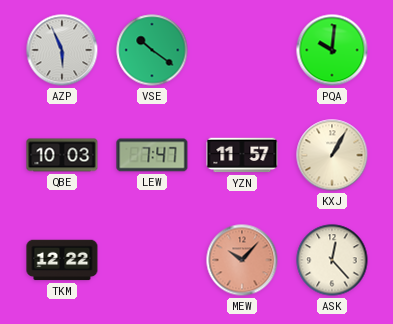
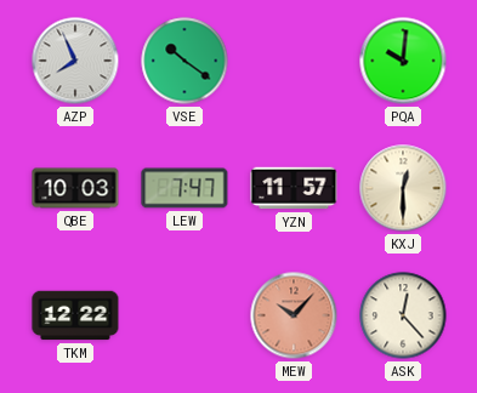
AZP: 5:56 -> 7:56 (75, 61)
KXJ: 1:05 -> 12:30 (403, 188)
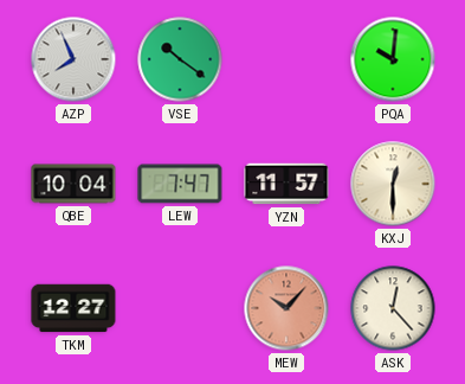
QBE: 10:03 -> 10:04 (73, 184)
TKM: 12:22 -> 12:27 (73, 308)
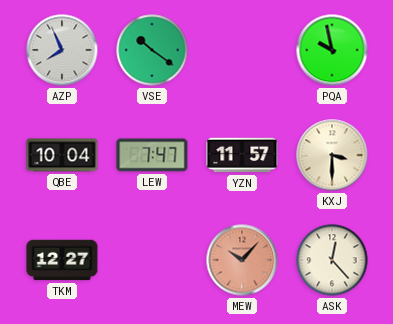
PQA: 10:01 -> 9:58 (332, 50)
KXJ: 12:30 -> 3:30 (332, 155)
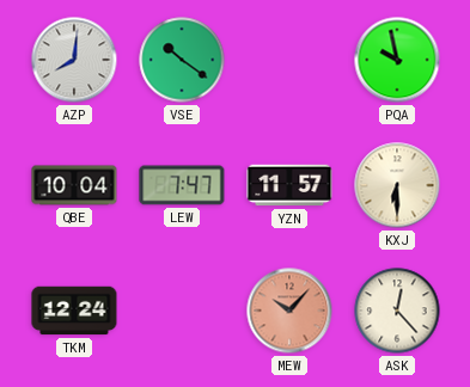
AZP: 7:56 -> 8:01 (74, 60)
KXJ: 3:30 -> 6:30 (397, 185)
TKM: 12:27 -> 12:24 (74, 311)
